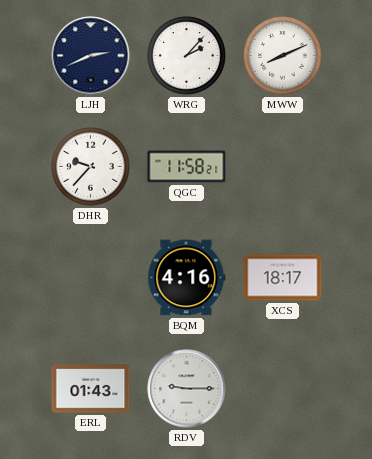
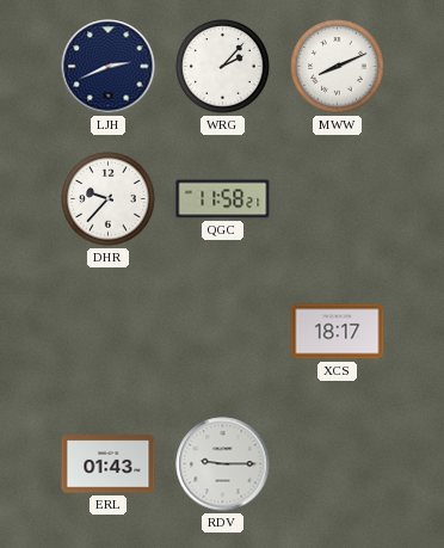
BQM: 4:16 -> none (187, 278)
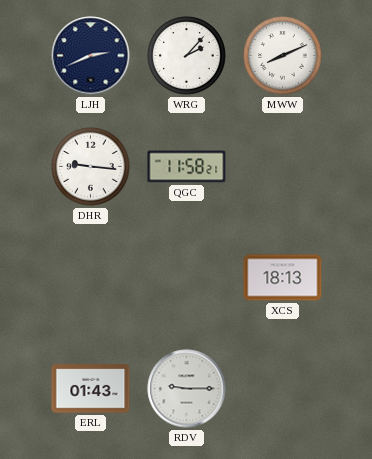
DHR: 9:37 -> 9:16 (91, 167)
XCS: 18:17 -> 18:13 (283, 278)
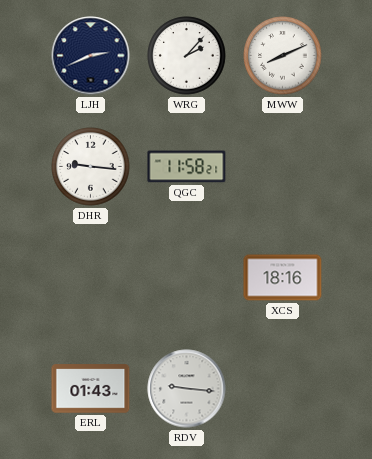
XCS: 18:13 -> 18:16 (283, 278)
RDV: 9:15 -> 9:16 (187, 389)
